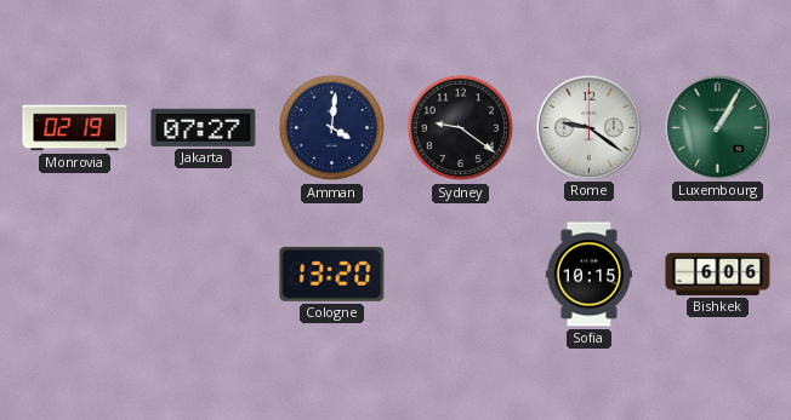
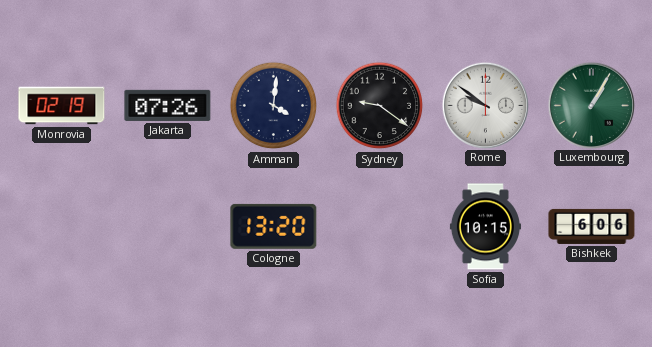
Jakarta: 07:27 -> 07:26 (168, 105)
Rome: 9:21 -> 9:51 (485, 105)
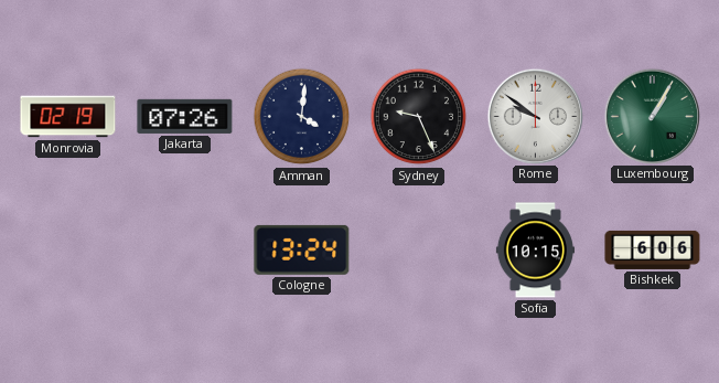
Sydney: 9:21 -> 9:26 (419, 117)
Cologne: 13:20 -> 13:24 (302, 249)
